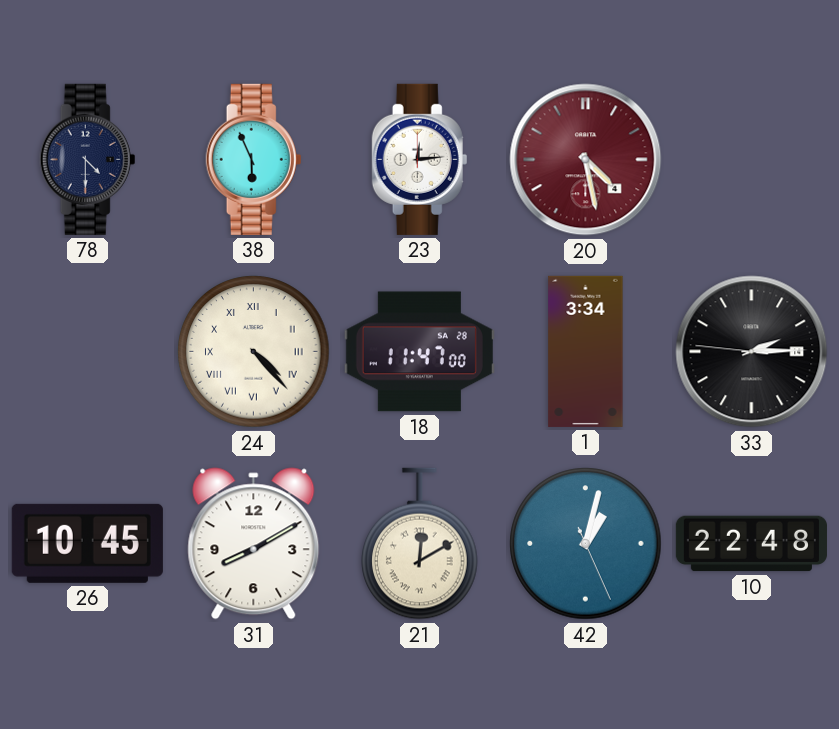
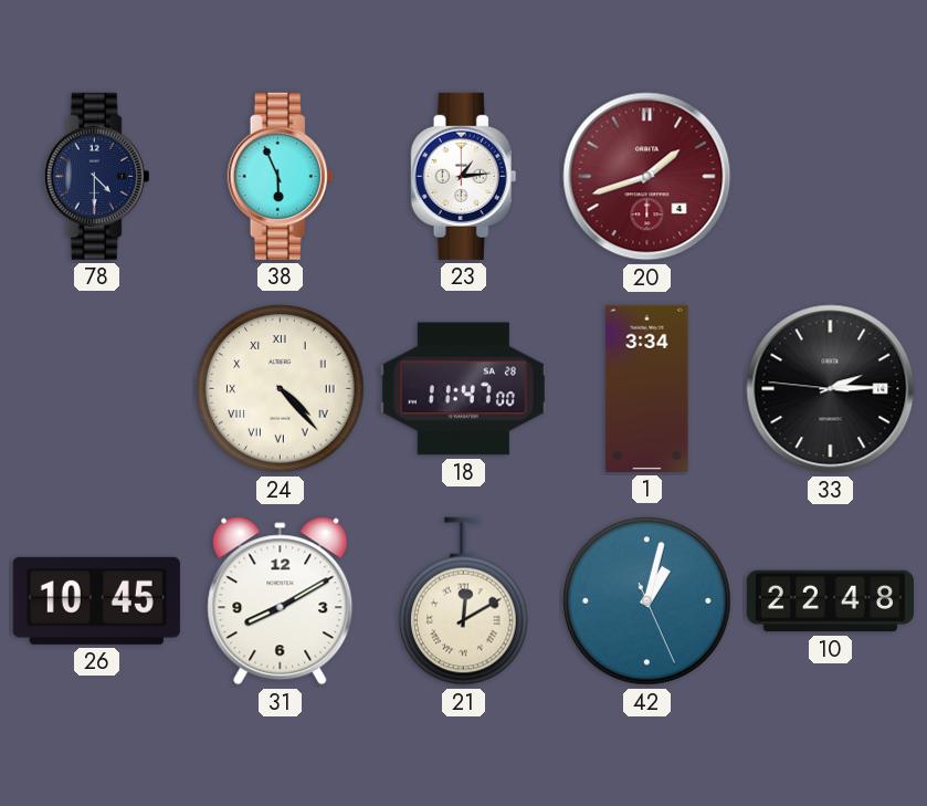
23: 12:14 -> 1:14 (464, 176)
20: 4:28 -> 1:42 (647, 177)
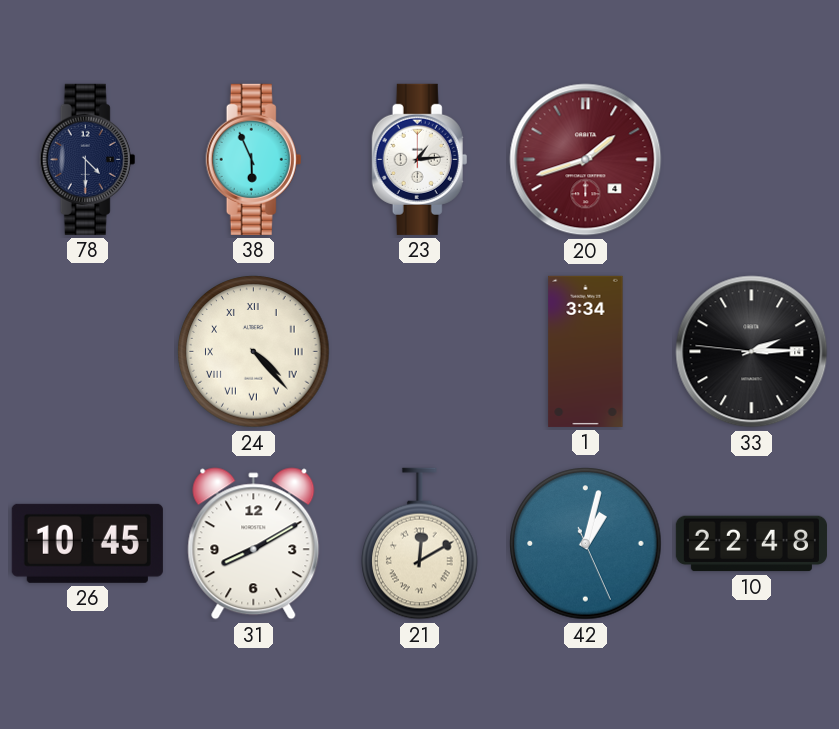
18: 11:47 -> none (463, 389)
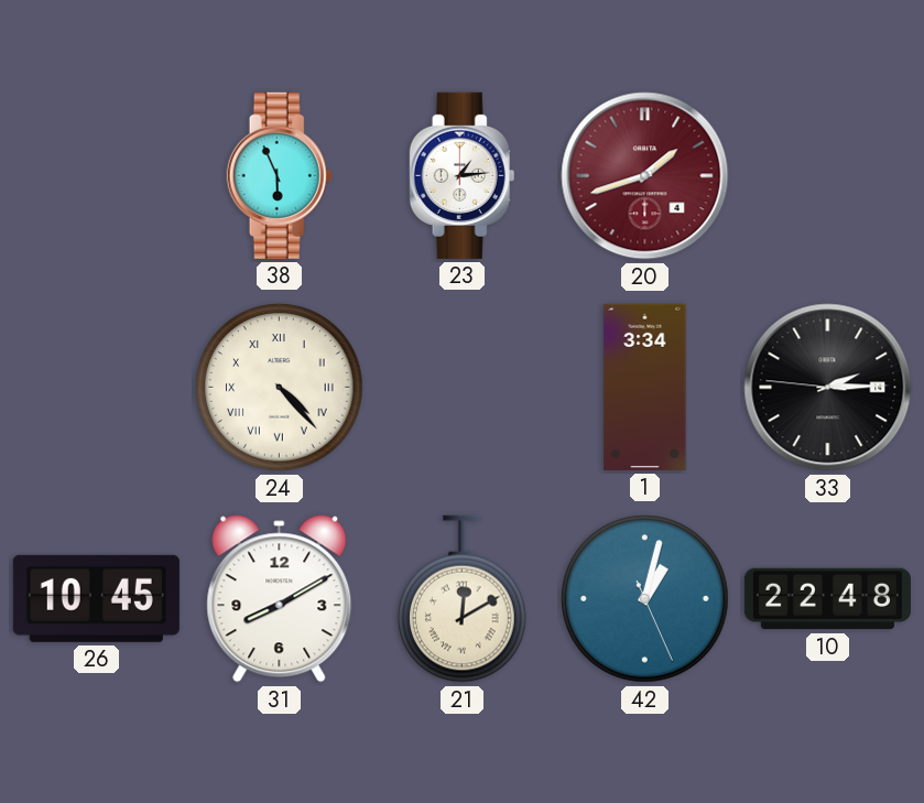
78: 4:30 -> none (88, 159)
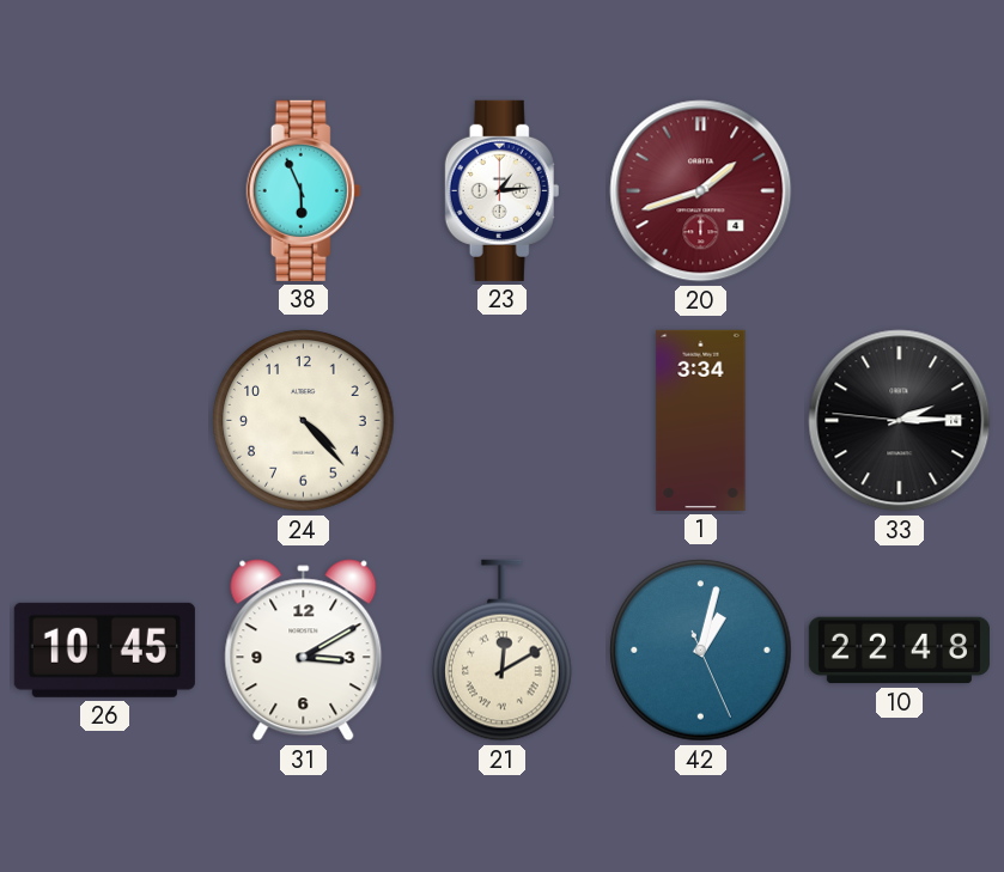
24 numerals: Roman -> Arabic (304, 421)
31: 8:10 -> 3:10 (304, 651)
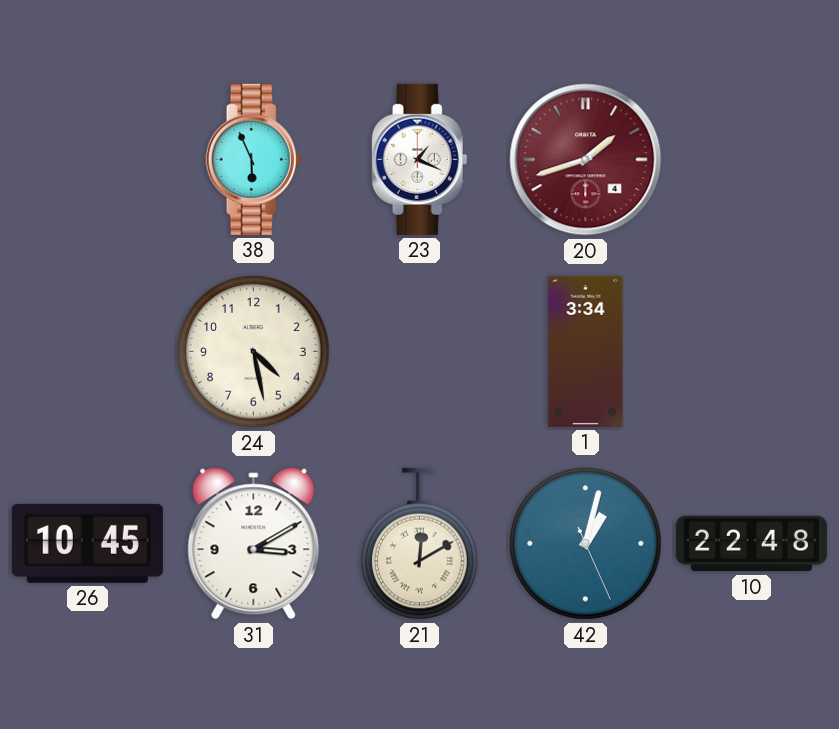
23: 1:14 -> 1:19 (420, 159)
24: 4:23 -> 4:28 (254, 352)
33: 2:14 -> none (900, 421)
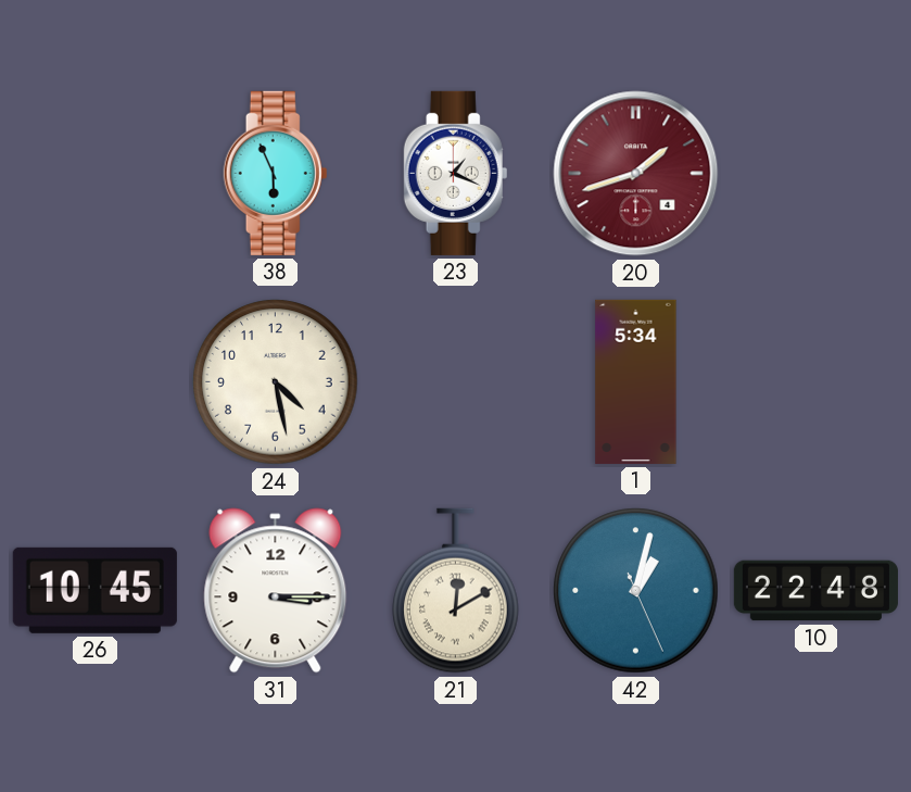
1: 3:34 -> 5:34 (636, 381)
31: 3:10 -> 3:15 (276, 591)
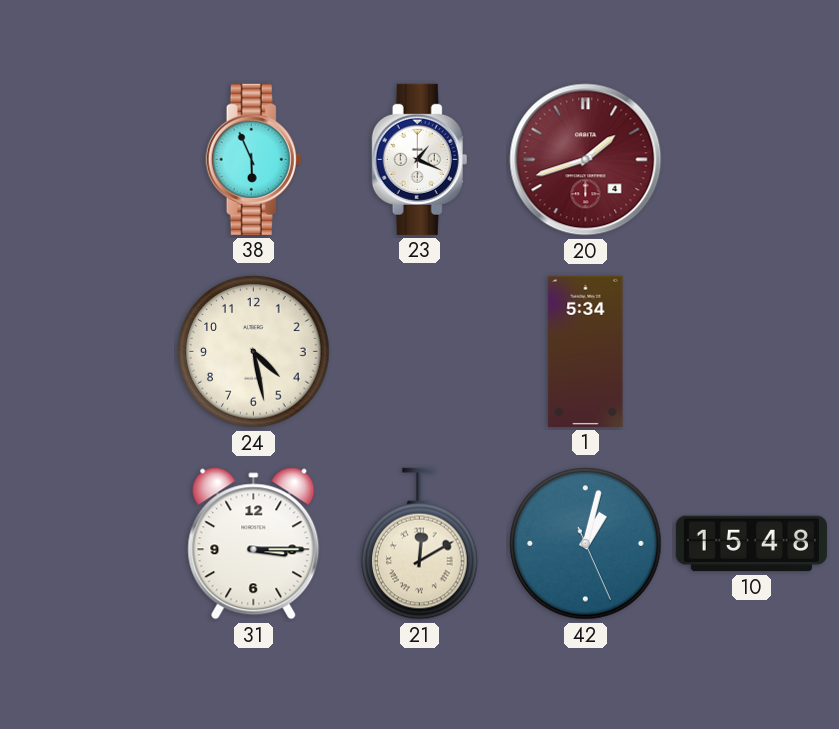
26: 10:45 -> none (94, 590)
10: 22:48 -> 15:48 (751, 544)
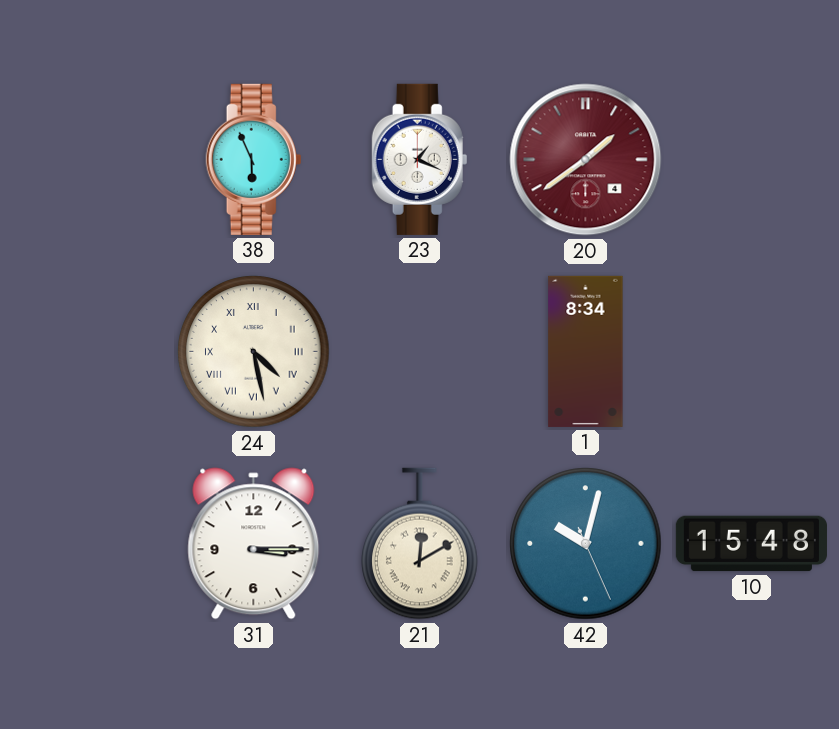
20: 1:42 -> 1:39 (586, 160)
24 numerals: Arabic -> Roman (254, 352)
1: 5:34 -> 8:34 (586, 351)
42: 1:02 -> 10:02 (586, 544)
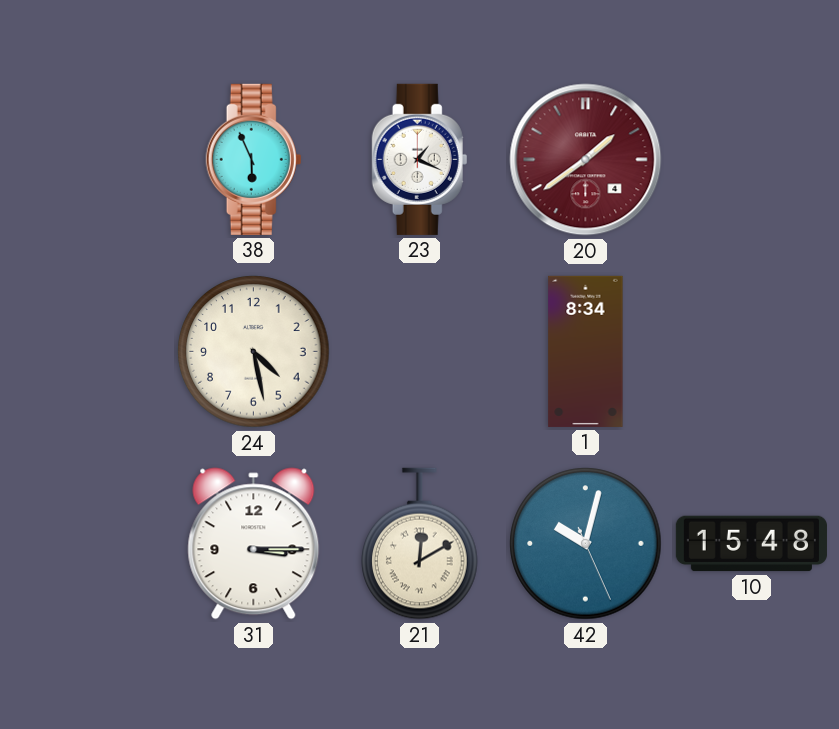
24 numerals: Roman -> Arabic (254, 352)
